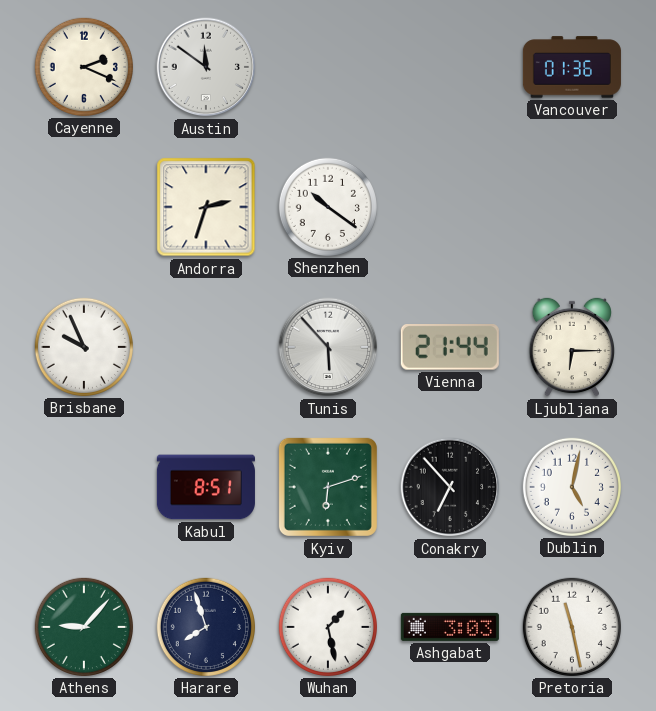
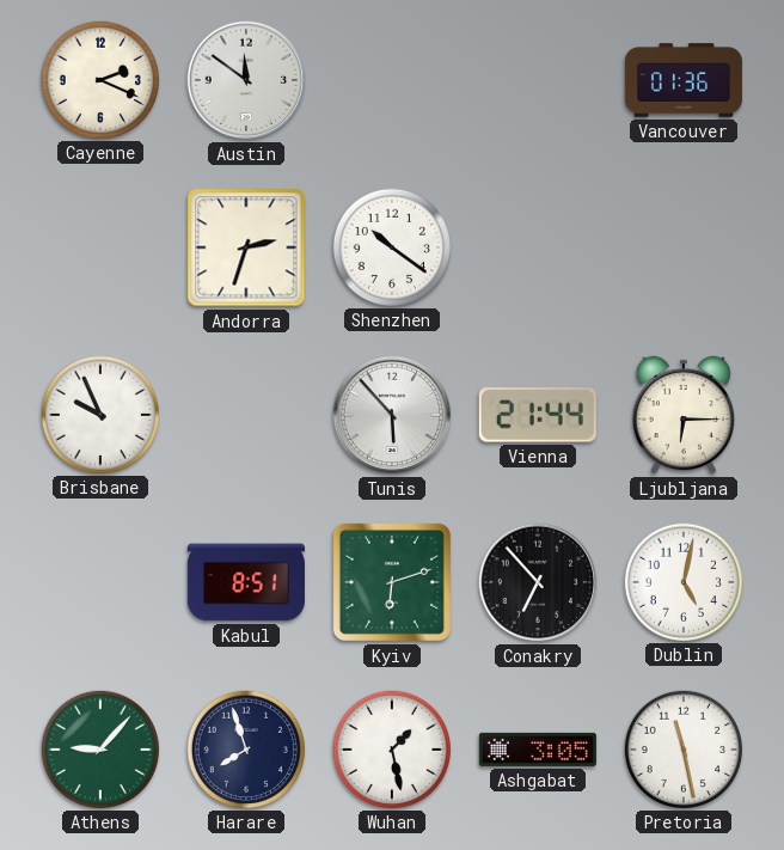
Ashgabat: 3:03 -> 3:05 (538, 750)
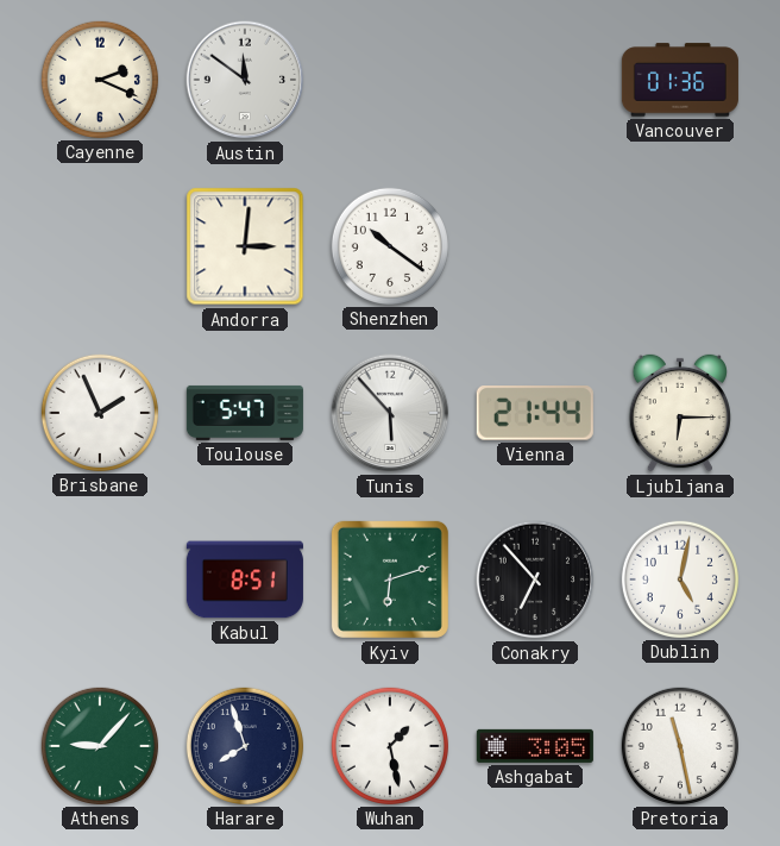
Andorra: 2:33 -> 3:01 (245, 246)
Brisbane: 9:56 -> 1:56 (100, 413)
Toulouse: none -> 5:47 (245, 413)
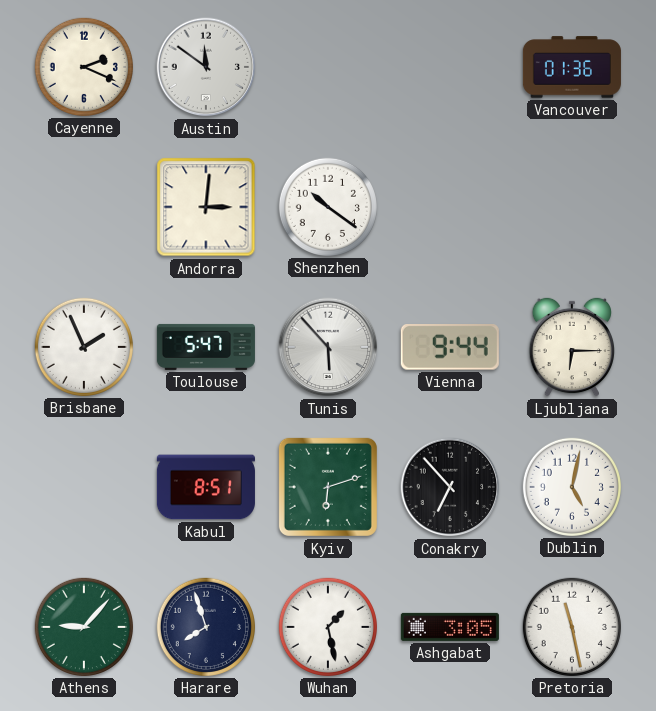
Vienna: 21:44 -> 9:44 (450, 347)
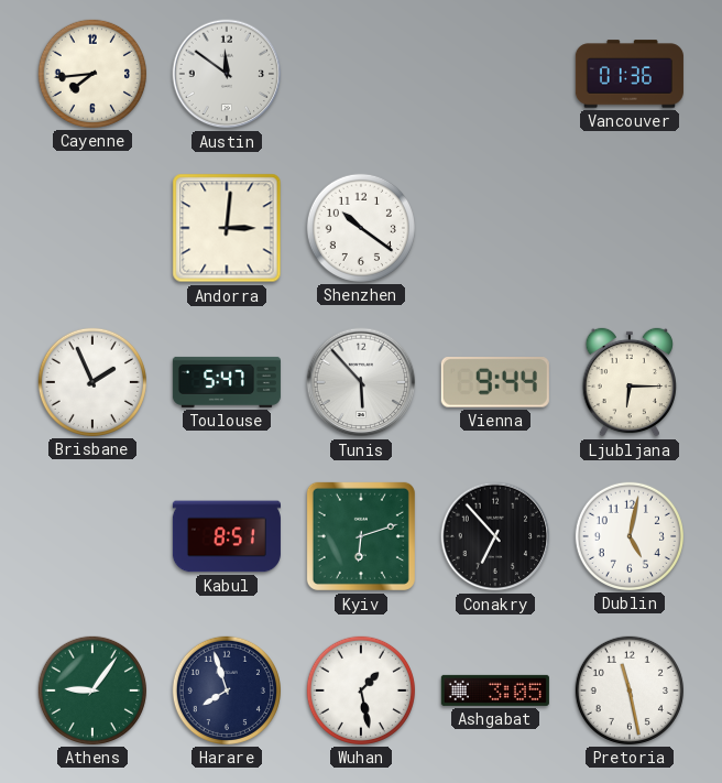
Cayenne: 2:19 -> 7:44 (92, 74)
Athens: 9:07 -> 9:06 (92, 690)
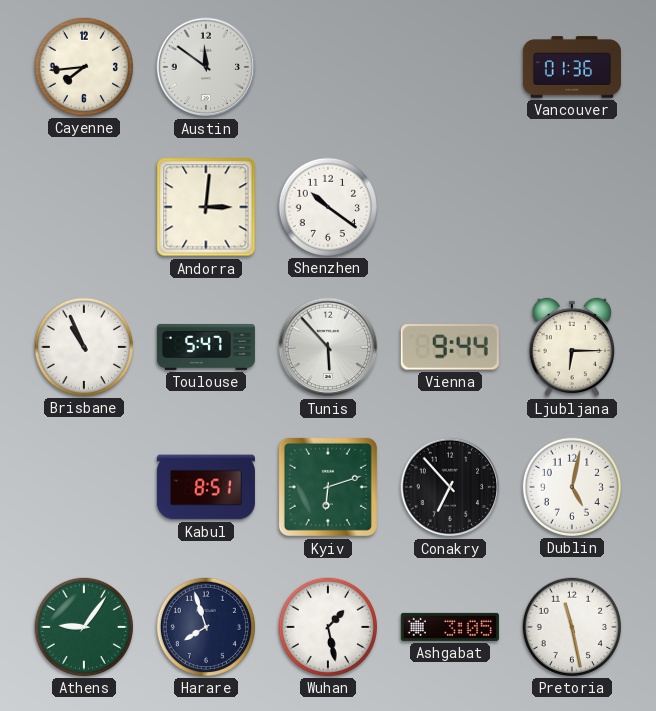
Brisbane: 1:56 -> 10:56 (84, 347)
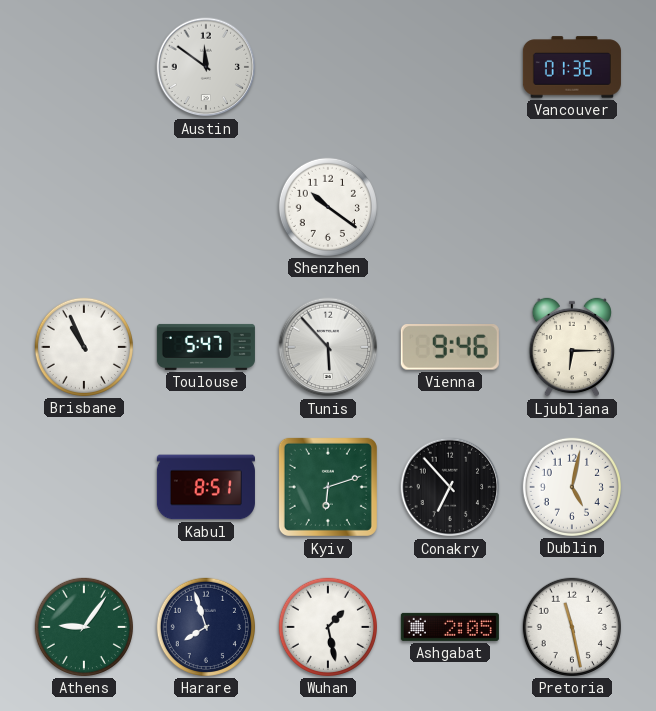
Cayenne: 7:44 -> none (84, 67)
Andorra: 3:01 -> none (206, 207)
Vienna: 9:44 -> 9:46 (450, 347)
Ashgabat: 3:05 -> 2:05 (450, 627)
